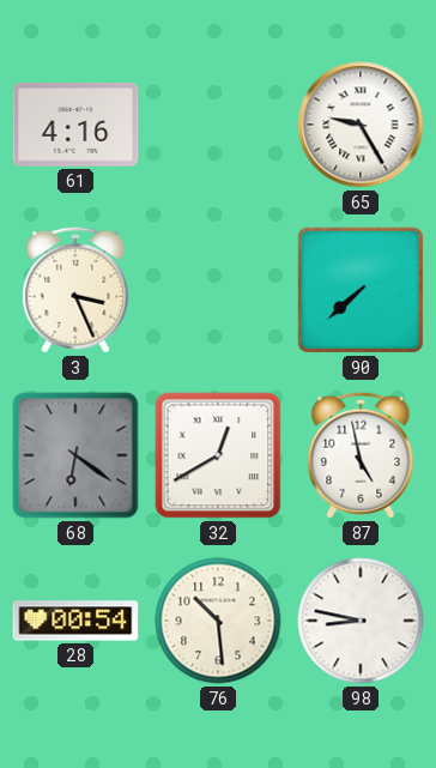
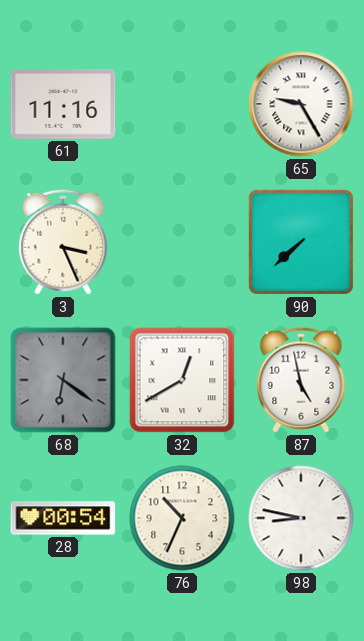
61: 4:16 -> 11:16 (63, 104)
76: 10:29 -> 10:34 (182, 518)
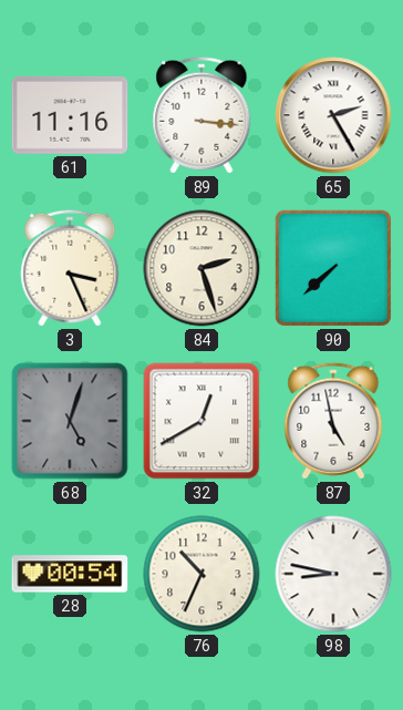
89: none -> 3:16 (201, 115)
65: 9:25 -> 2:25 (333, 115)
84: none -> 2:27 (201, 268)
68: 6:21 -> 5:03 (70, 421)
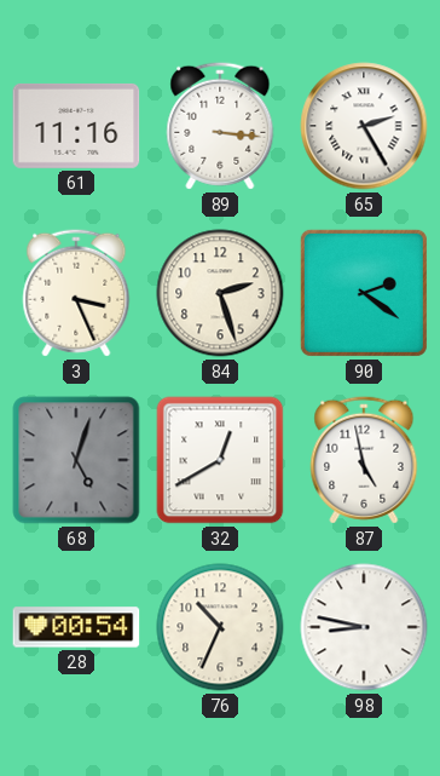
90: 7:38 -> 2:21 (364, 293)
